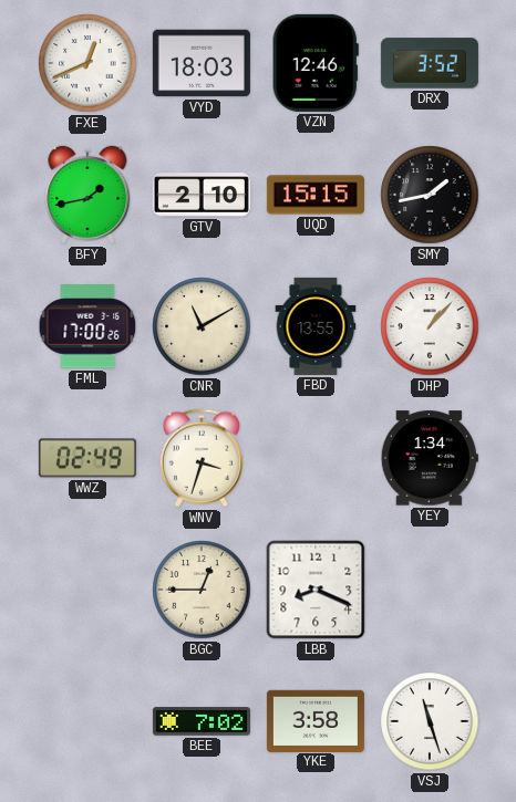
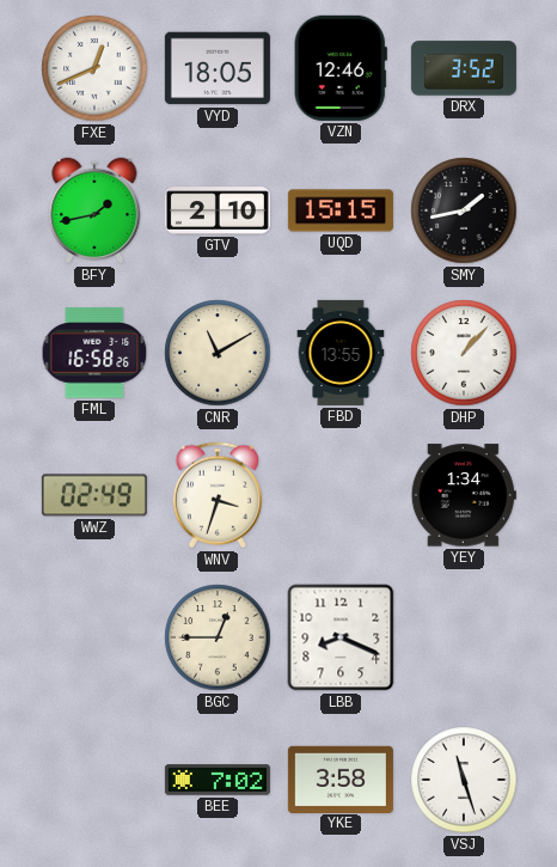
VYD: 18:03 -> 18:05 (218, 68)
FML: 17:00 -> 16:58 (94, 353)
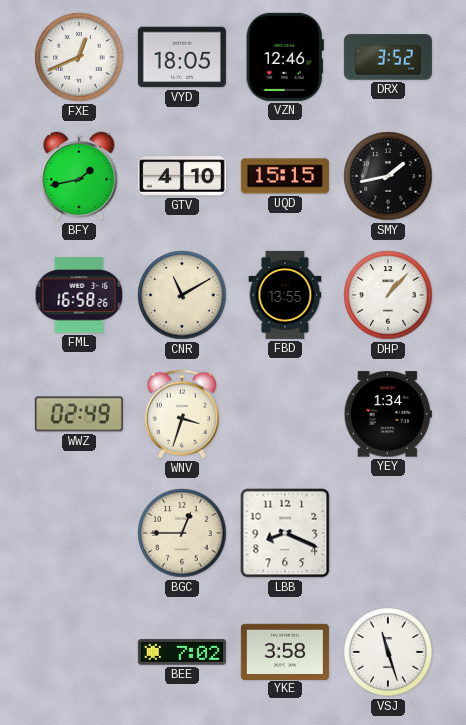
GTV: 2:10 -> 4:10 (182, 176)
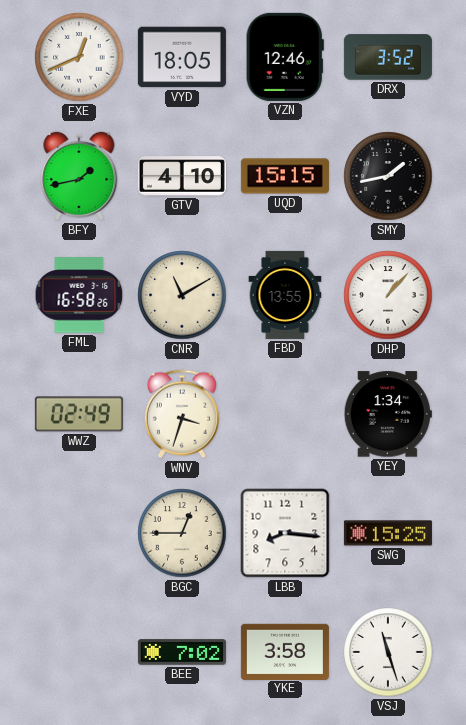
LBB: 8:19 -> 8:16 (285, 533)
SWG: none -> 15:25 (388, 533)
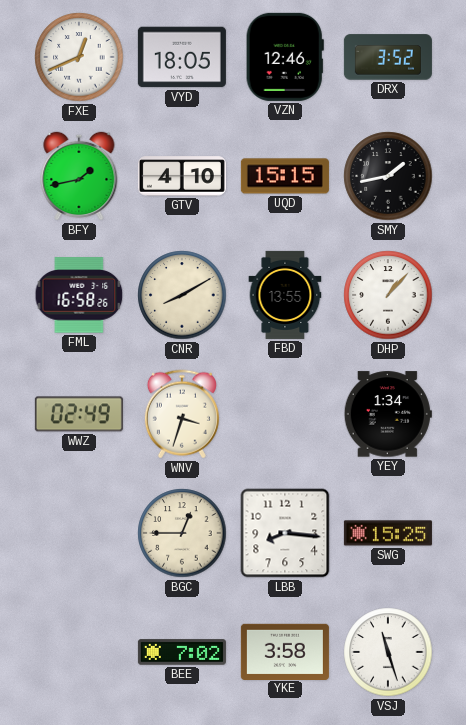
CNR: 11:10 -> 8:10 (182, 295)
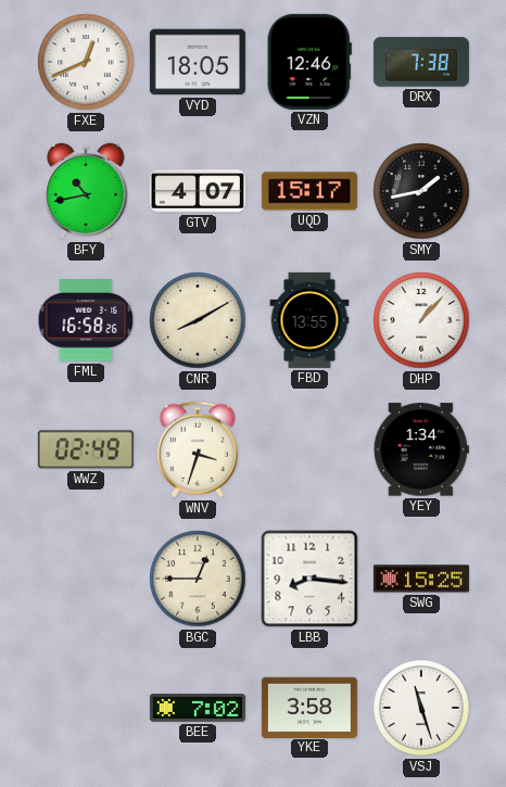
DRX: 3:52 -> 7:38 (421, 62)
BFY: 1:43 -> 10:43 (86, 191)
GTV: 4:10 -> 4:07 (198, 191)
UQD: 15:15 -> 15:17 (309, 191)
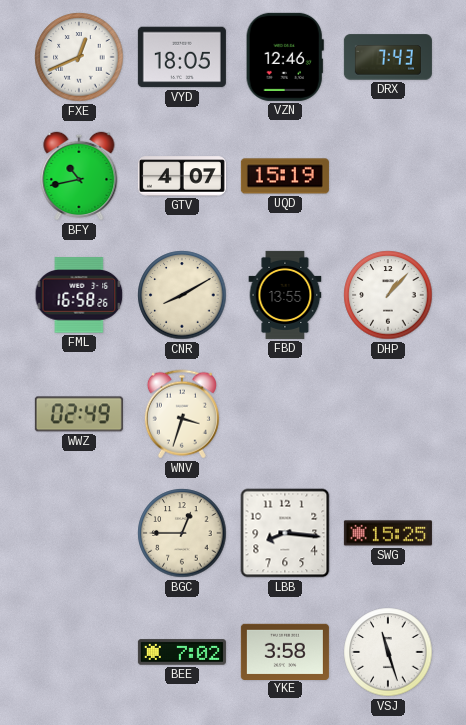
DRX: 7:38 -> 7:43 (388, 57)
UQD: 15:17 -> 15:19 (285, 176)
SMY: 1:43 -> none (421, 191)
YEY: 1:34 -> none (421, 449)
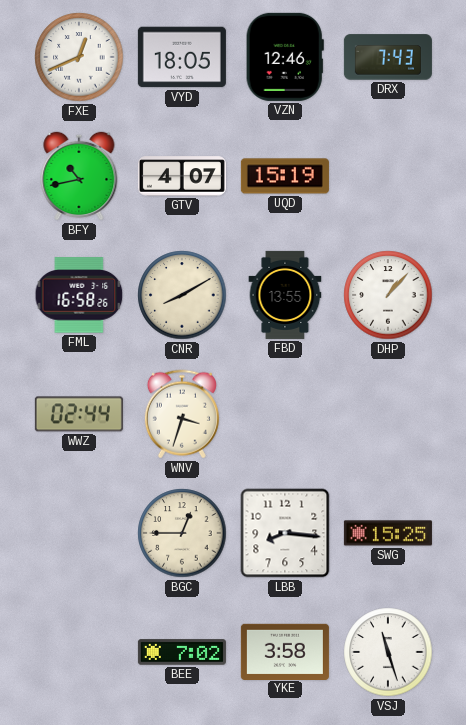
WWZ: 02:49 -> 02:44 (79, 414)
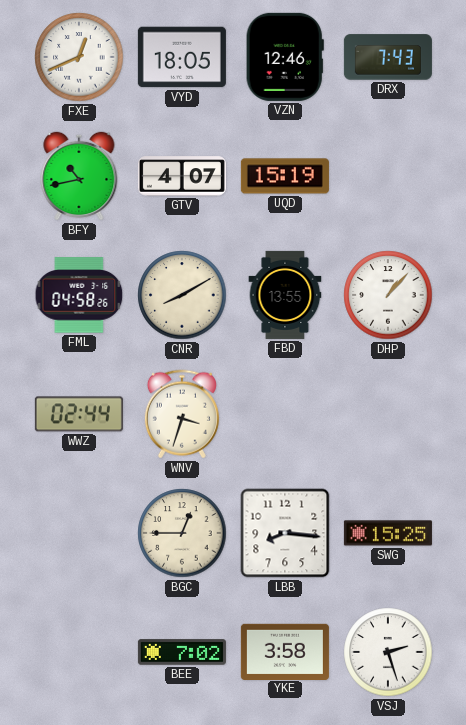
FML: 16:58 -> 04:58 (79, 295)
VSJ: 11:27 -> 2:27 (388, 652)
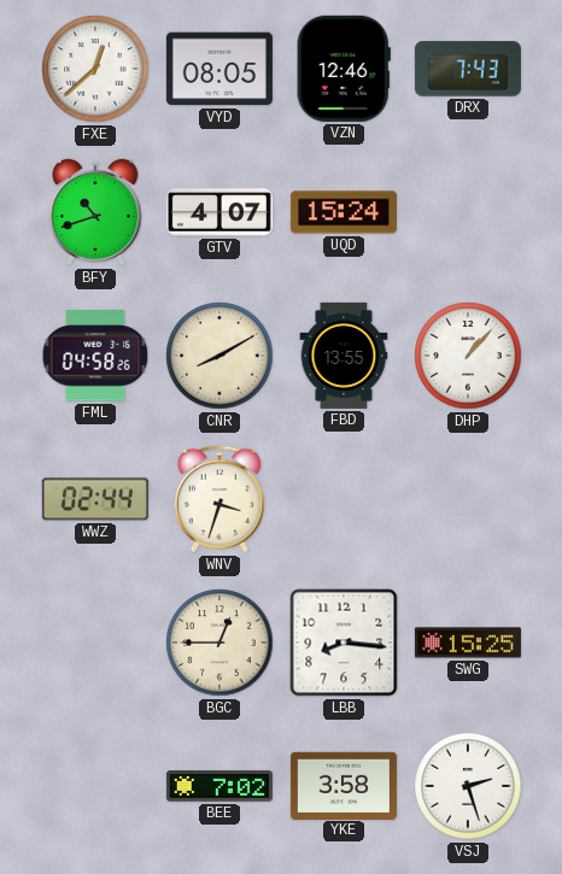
FXE: 12:41 -> 12:38 (95, 69)
VYD: 18:05 -> 08:05 (219, 69)
BFY: 10:43 -> 10:42 (95, 212)
UQD: 15:19 -> 15:24 (344, 212)
